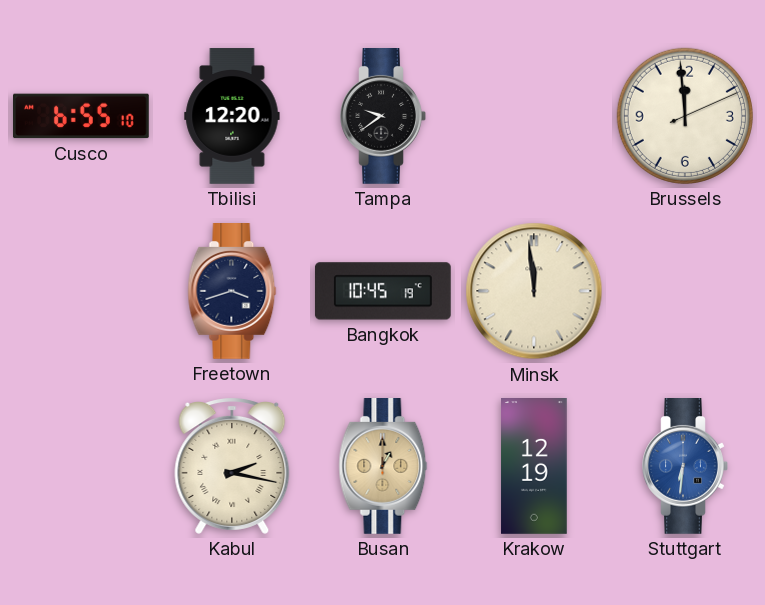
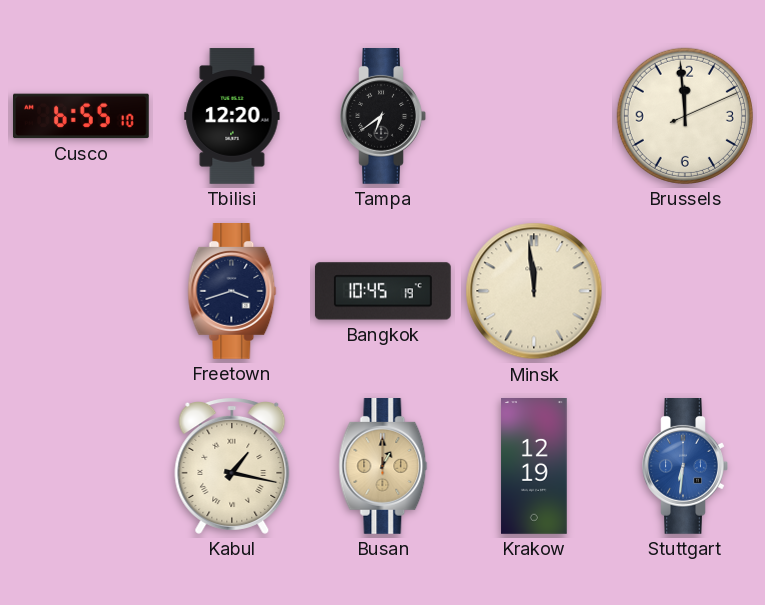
Tampa: 9:39 -> 6:39 (383, 117)
Kabul: 2:17 -> 1:17 (232, 466)
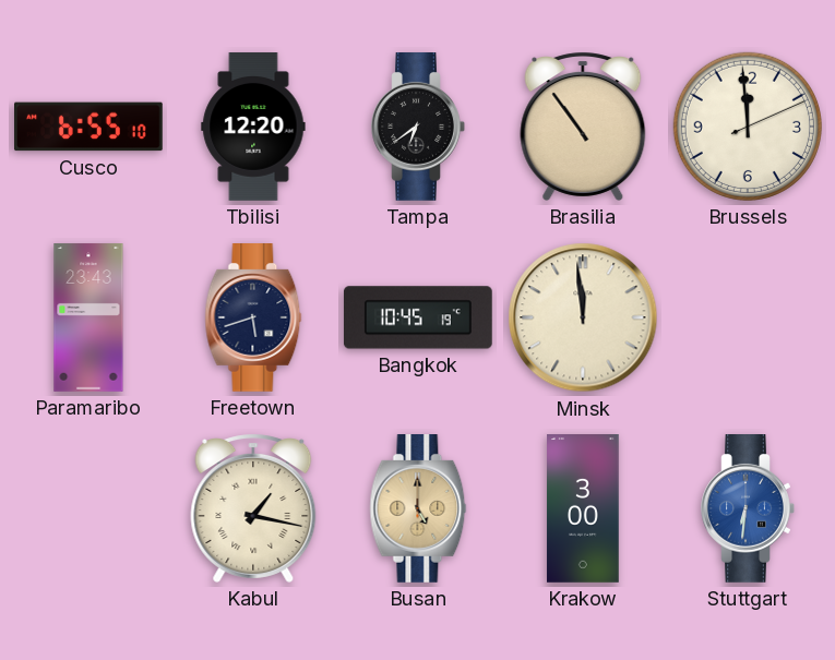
Brasilia: none -> 10:54 (583, 127)
Paramaribo: none -> 23:43 (88, 317)
Freetown: 3:42 -> 5:42 (253, 319)
Busan: 1:00 -> 5:00 (418, 509)
Krakow: 12:19 -> 3:00 (583, 509)
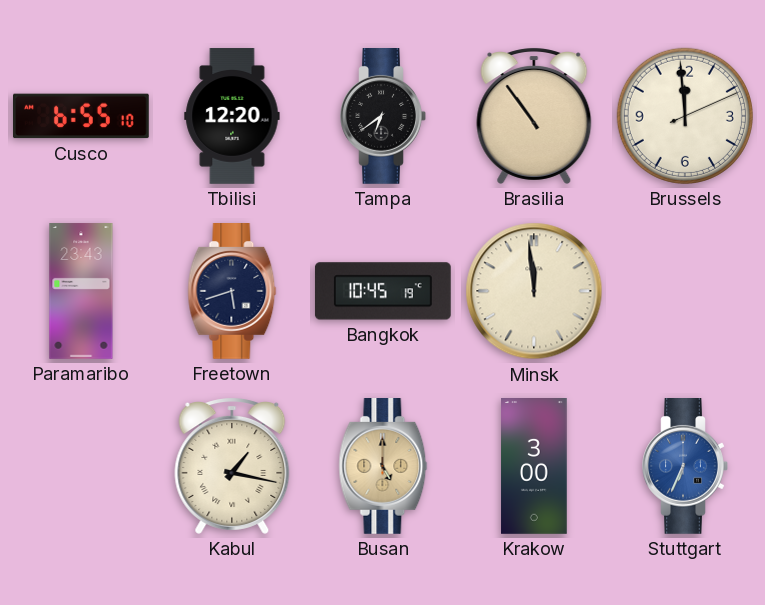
Stuttgart: 6:31 -> 6:34 (685, 467)
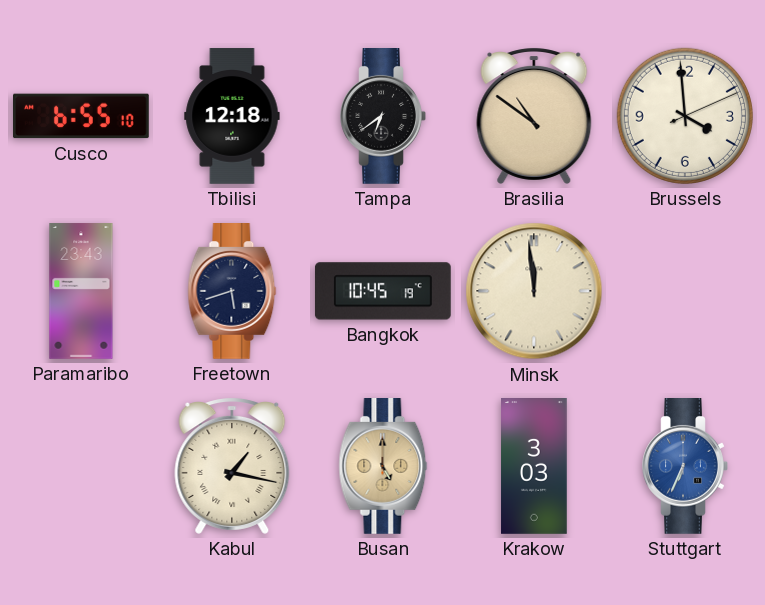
Tbilisi: 12:20 -> 12:18 (232, 116)
Brasilia: 10:54 -> 10:51 (534, 116)
Brussels: 11:59 -> 3:59 (685, 116)
Krakow: 3:00 -> 3:03 (534, 467)
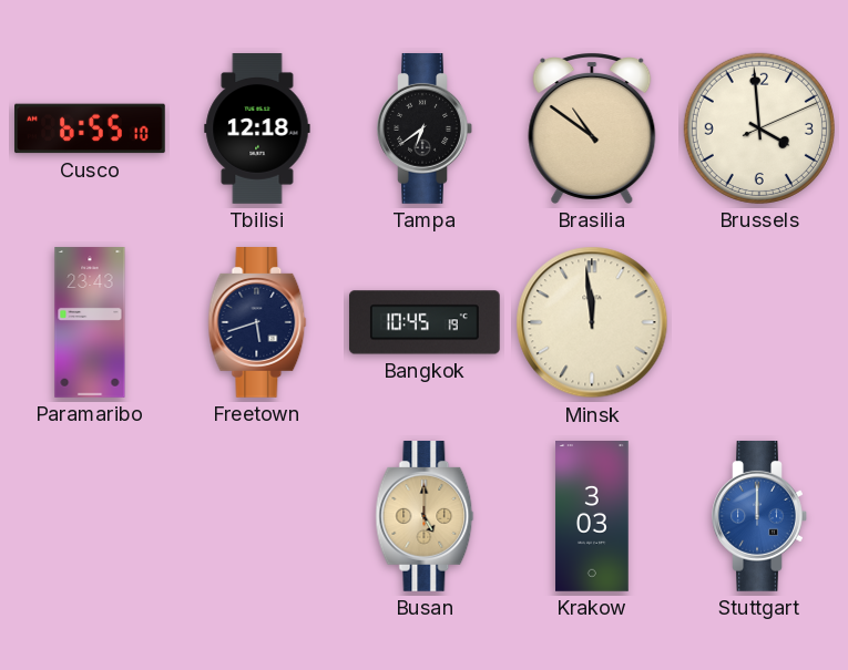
Kabul: 1:17 -> none (232, 466)
Stuttgart: 6:34 -> 12:00 (759, 517)
